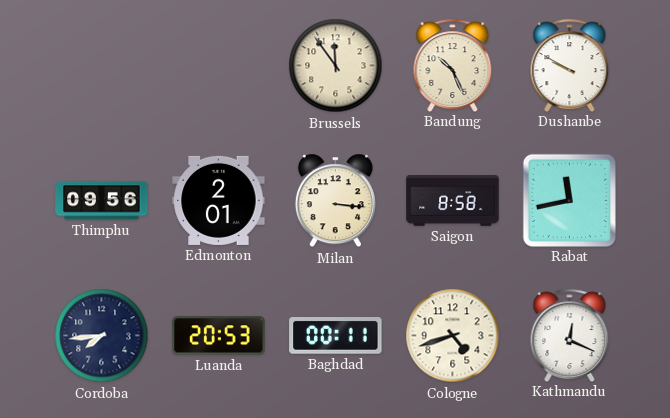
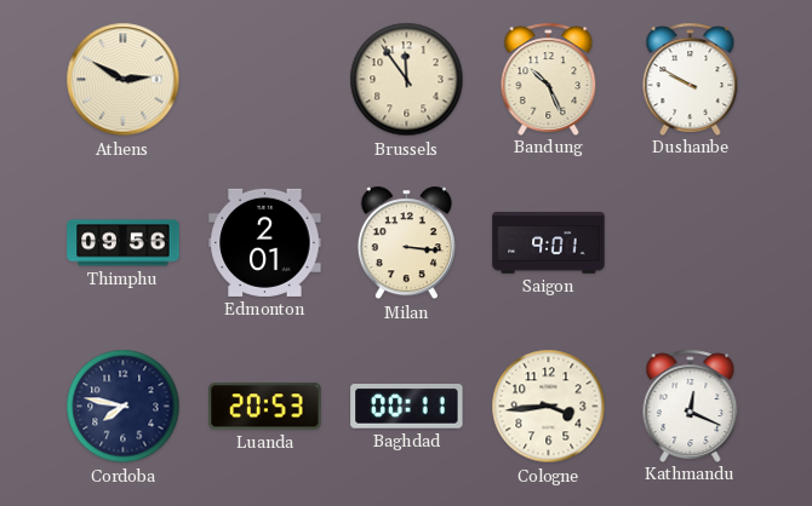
Athens: none -> 2:50 (124, 80)
Saigon: 8:58 -> 9:01 (549, 243)
Rabat: 11:43 -> none (569, 200)
Cordoba: 7:44 -> 7:47 (124, 407)
Cologne: 4:42 -> 3:44 (549, 407)
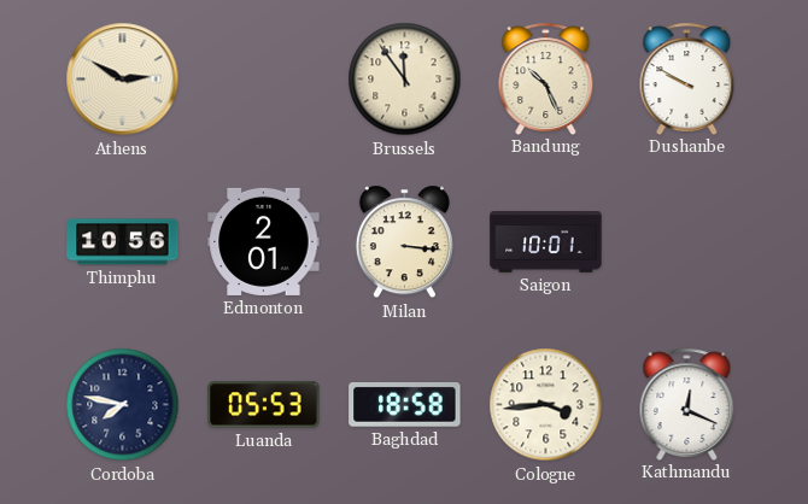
Thimphu: 09:56 -> 10:56 (123, 242)
Saigon: 9:01 -> 10:01 (546, 242)
Luanda: 20:53 -> 05:53 (264, 405)
Baghdad: 00:11 -> 18:58 (405, 405)
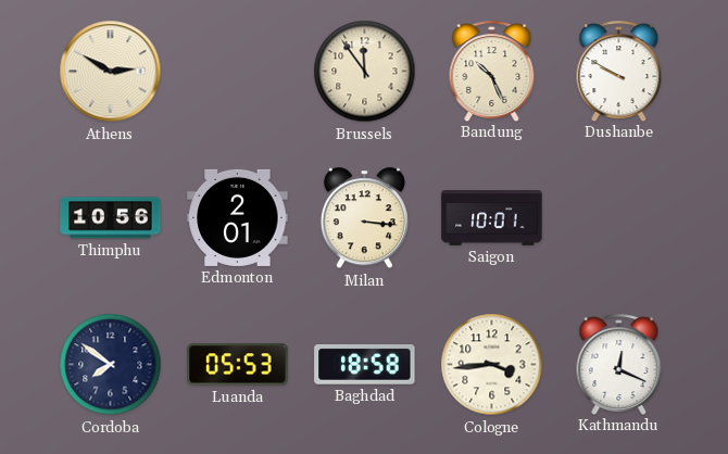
Cordoba: 7:47 -> 7:51 (111, 365)
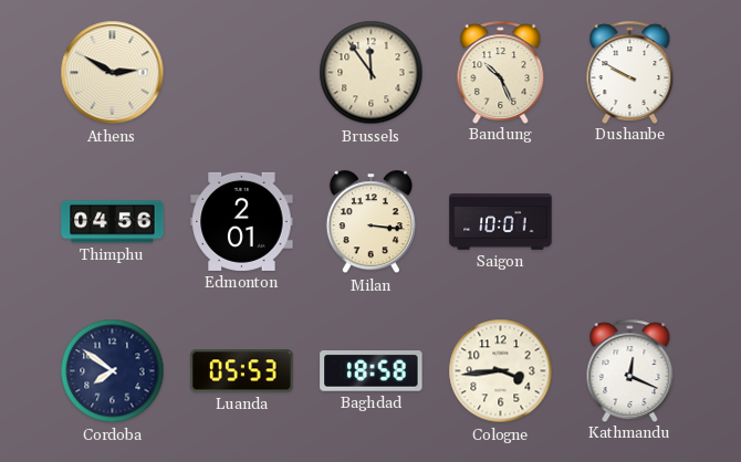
Thimphu: 10:56 -> 04:56 (113, 222)
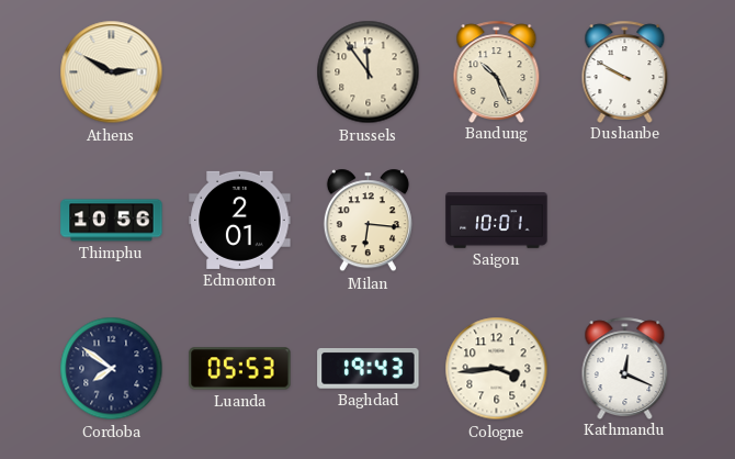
Thimphu: 04:56 -> 10:56 (112, 221)
Milan: 3:16 -> 6:16 (367, 221)
Baghdad: 18:58 -> 19:43 (369, 369)
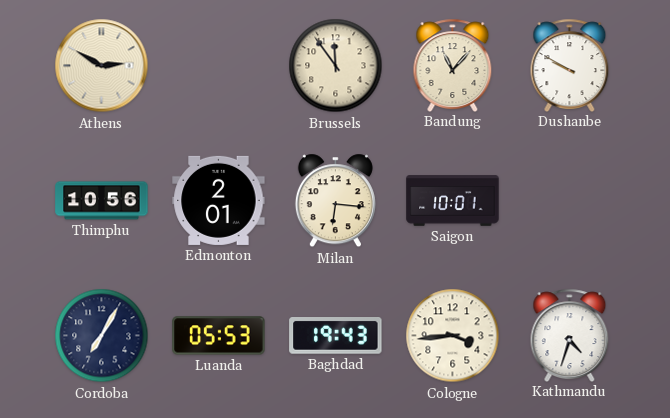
Bandung: 10:26 -> 11:07 (453, 65)
Cordoba: 7:51 -> 7:05 (102, 336)
Kathmandu: 12:19 -> 4:33 (570, 335)
